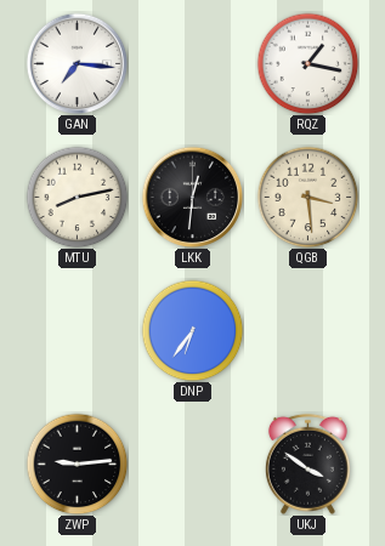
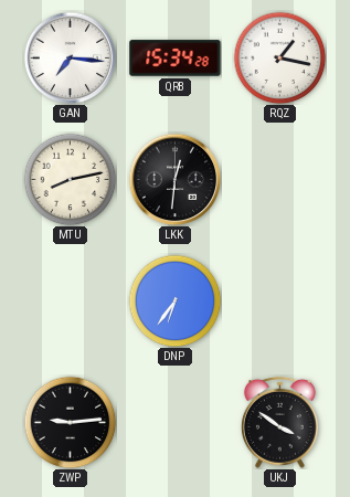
QRB: none -> 15:34 (176, 59)
QGB: 3:29 -> none (307, 197)
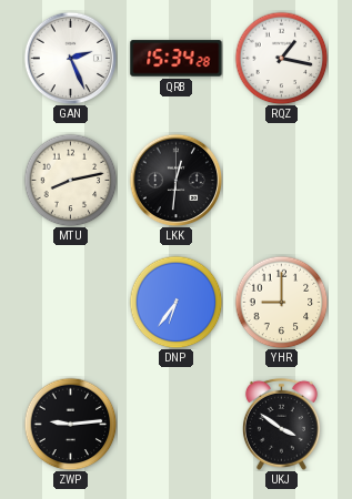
GAN: 7:16 -> 2:26 (70, 58)
YHR: none -> 9:00 (281, 302)
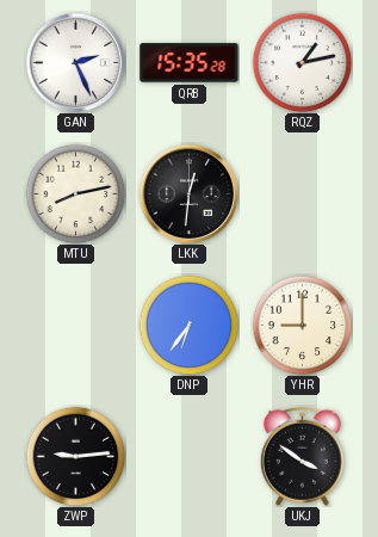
QRB: 15:34 -> 15:35 (190, 63)
RQZ: 1:17 -> 1:13 (302, 62)
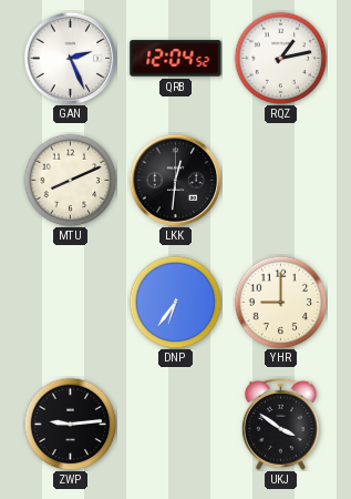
QRB: 15:35 -> 12:04 (176, 59)
MTU: 8:13 -> 8:11 (70, 180)
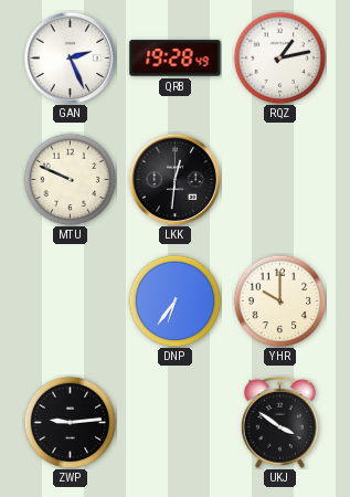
QRB: 12:04 -> 19:28 (176, 59)
MTU: 8:11 -> 9:49 (70, 179)
YHR: 9:00 -> 10:00 (279, 300)
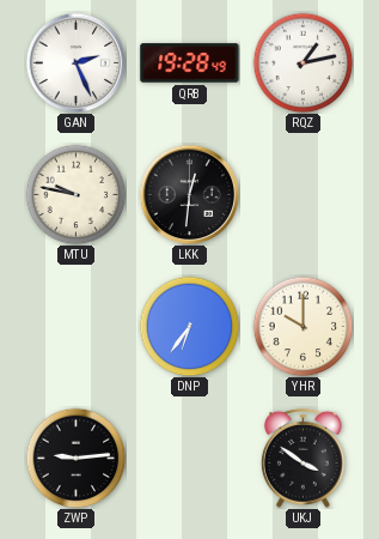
MTU: 9:49 -> 9:47 (75, 194)
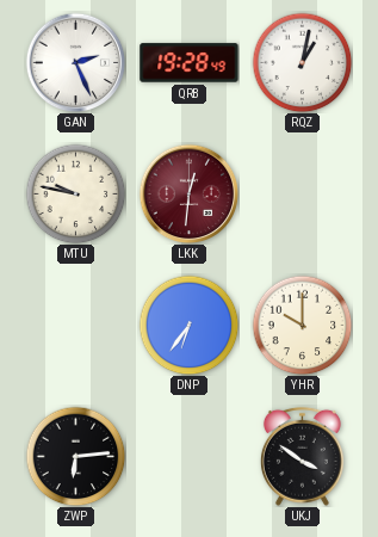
RQZ: 1:13 -> 1:02 (302, 62)
LKK dial: black -> burgundy (188, 193)
ZWP: 9:14 -> 6:14 (75, 456)
